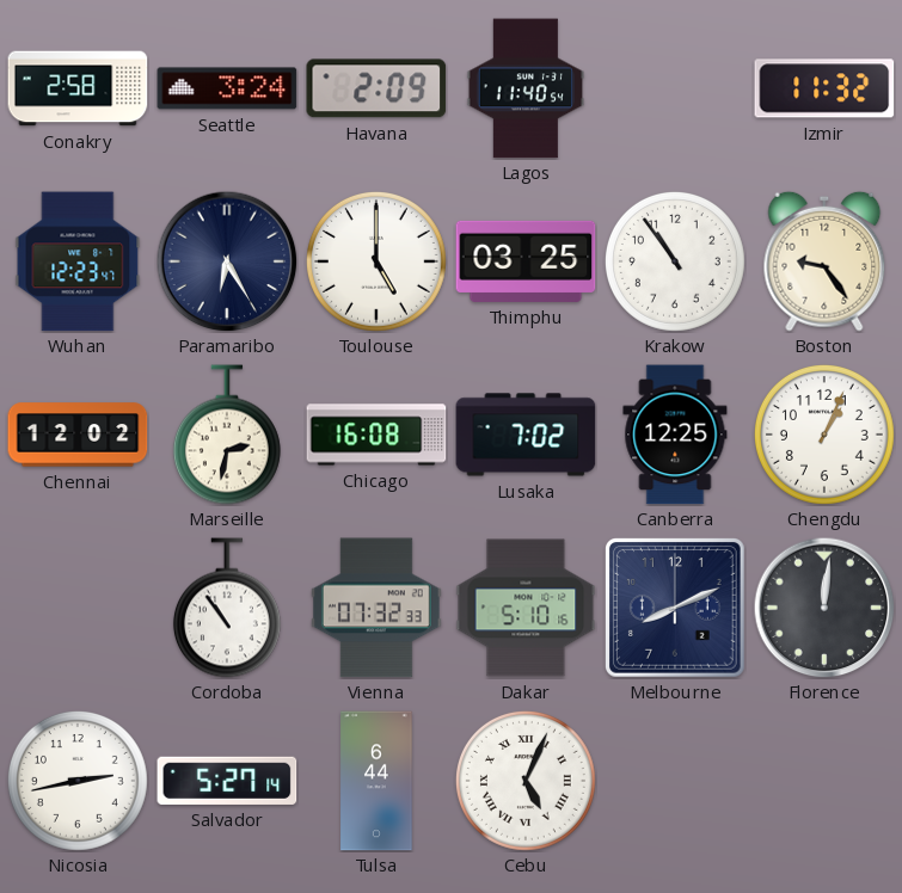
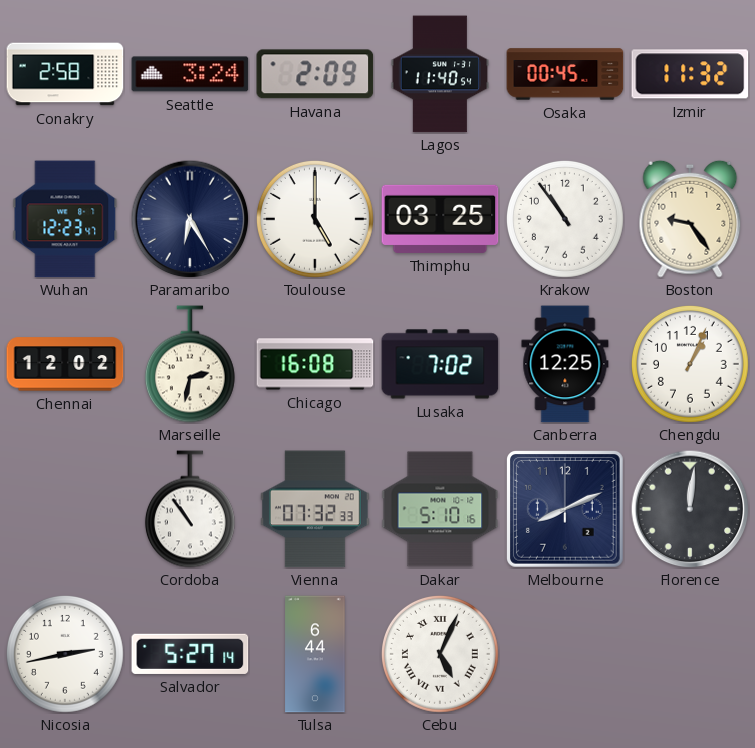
Osaka: none -> 00:45 (565, 74)
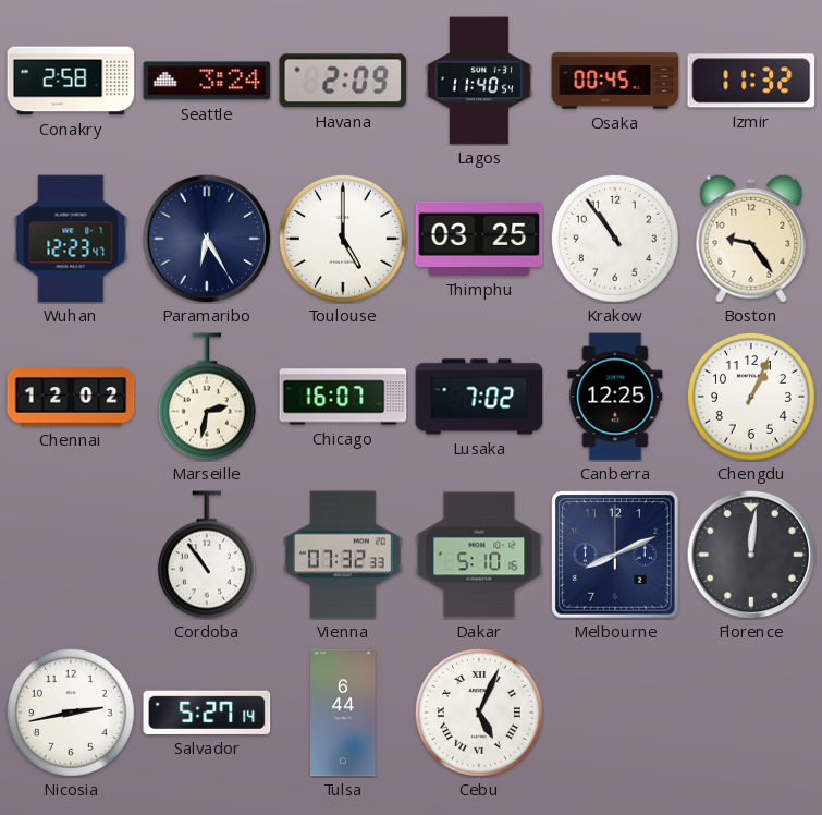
Chicago: 16:08 -> 16:07 (343, 397)
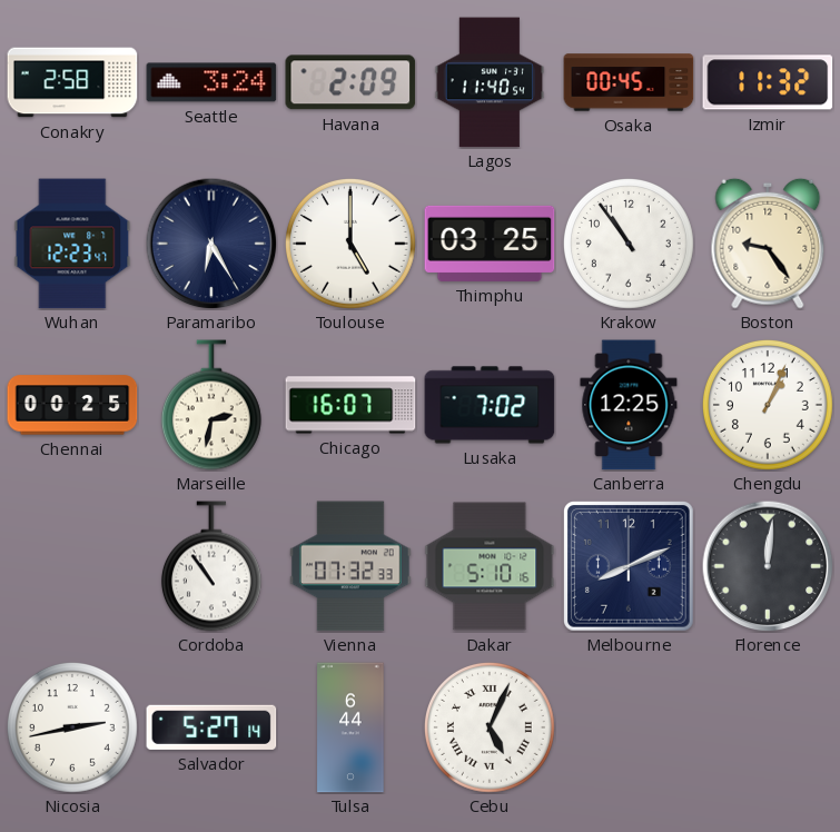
Chennai: 12:02 -> 00:25 (72, 405)
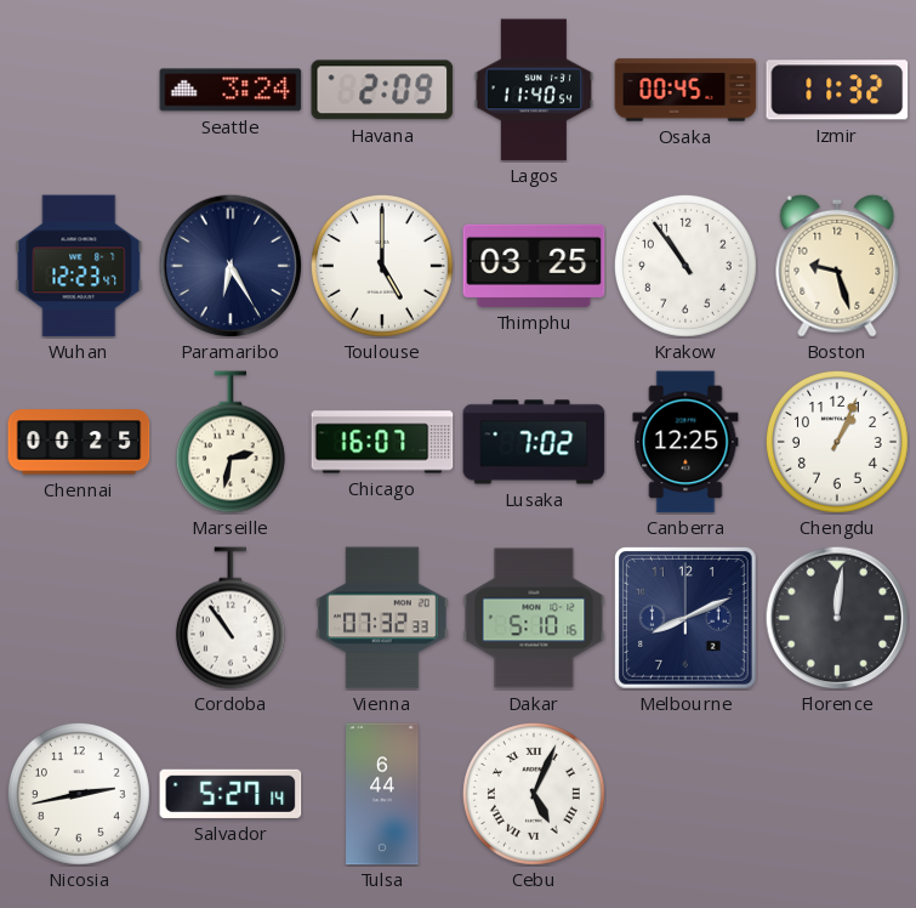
Conakry: 2:58 -> none (72, 82)
Boston: 9:24 -> 9:27 (837, 266)
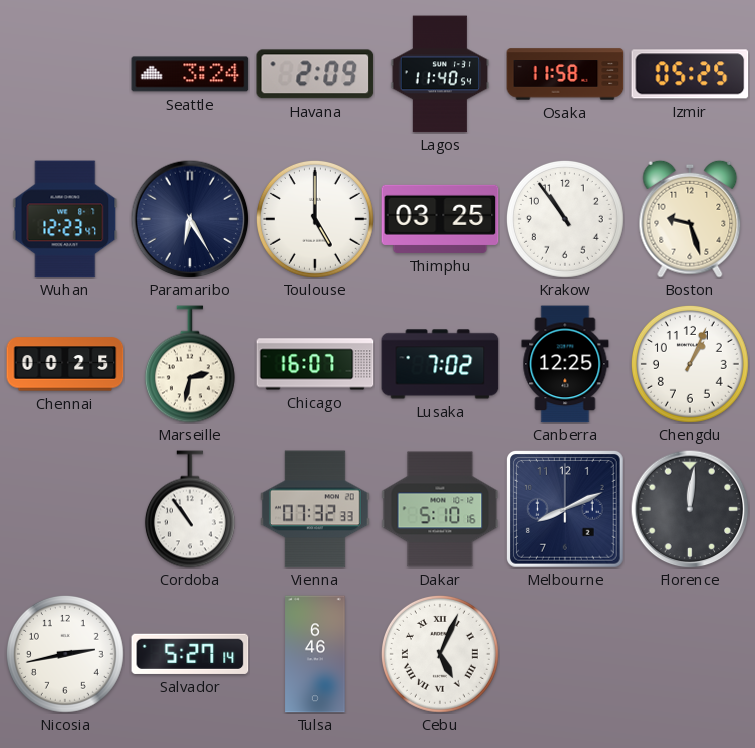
Osaka: 00:45 -> 11:58 (565, 74)
Izmir: 11:32 -> 05:25 (690, 74)
Tulsa: 6:44 -> 6:46 (315, 654)
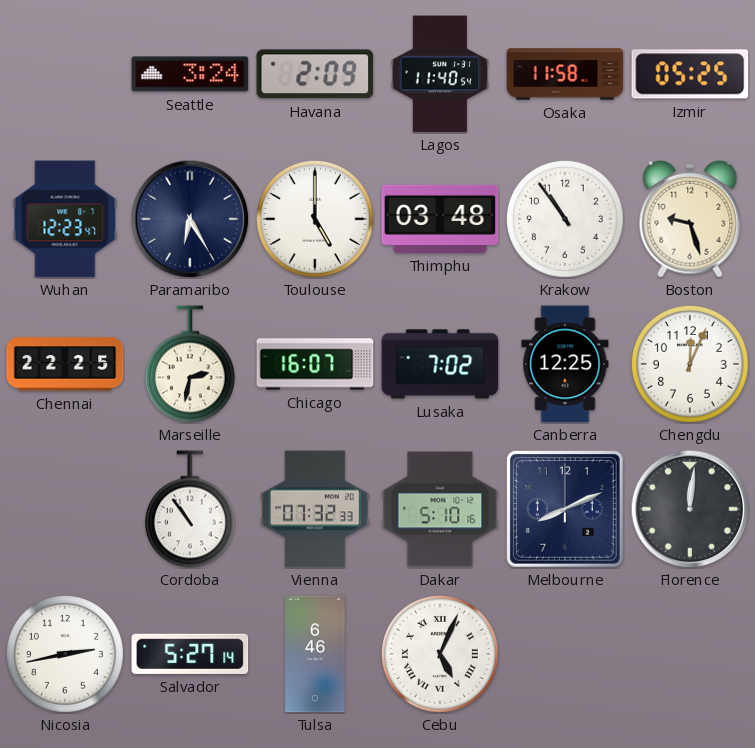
Thimphu: 03:25 -> 03:48 (440, 219)
Chennai: 00:25 -> 22:25 (65, 364)
Chengdu: 1:04 -> 12:04 (690, 364)
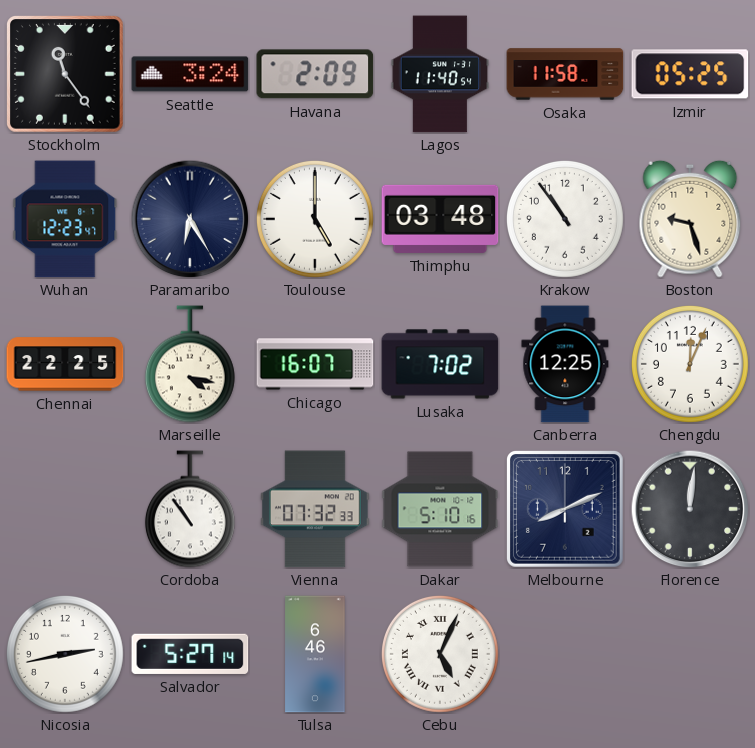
Stockholm: none -> 11:24 (66, 75)
Marseille: 2:32 -> 4:17 (190, 364)
